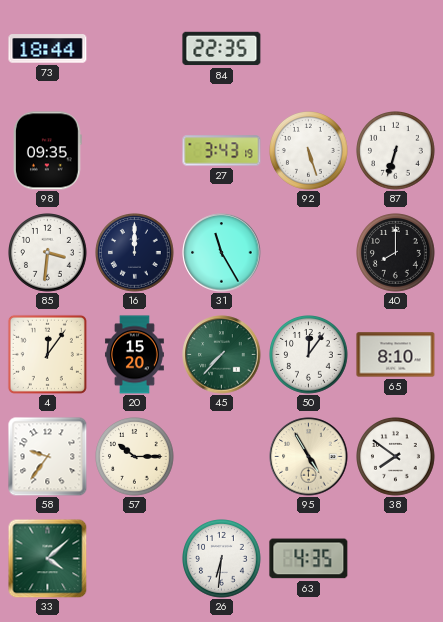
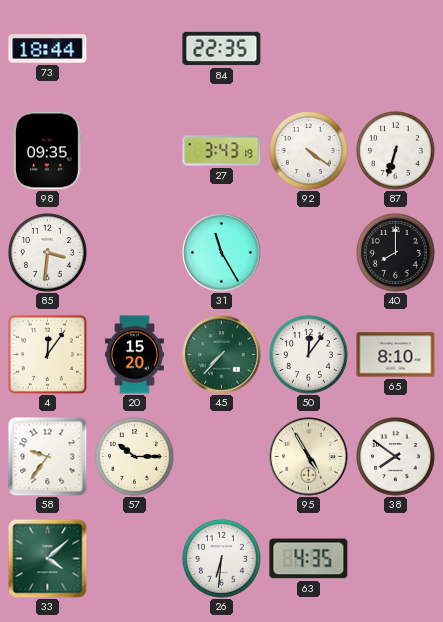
92: 5:27 -> 4:21 (309, 151)
16: 12:00 -> none (135, 253)
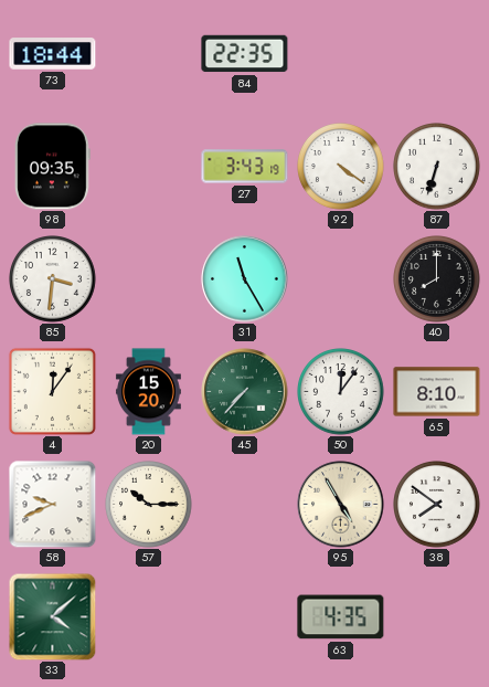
58: 9:36 -> 9:41 (53, 505)
26: 6:31 -> none (222, 559)
